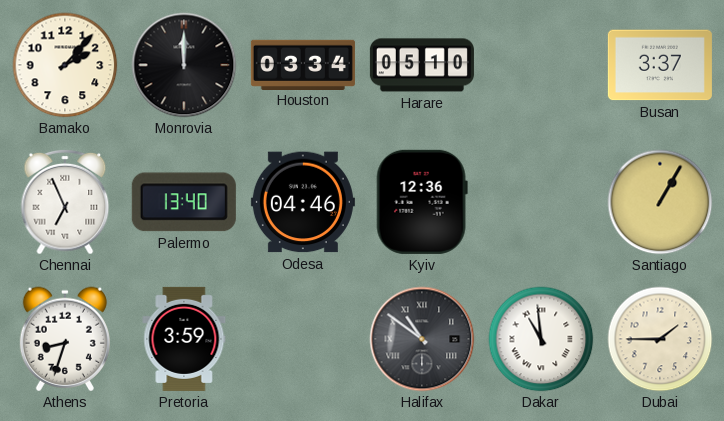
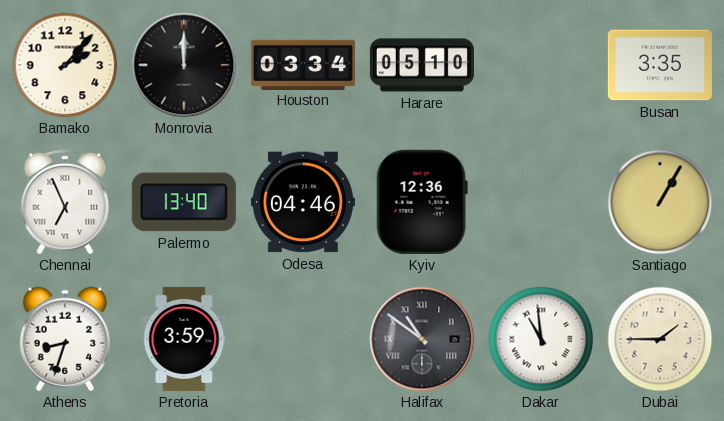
Busan: 3:37 -> 3:35 (660, 65)
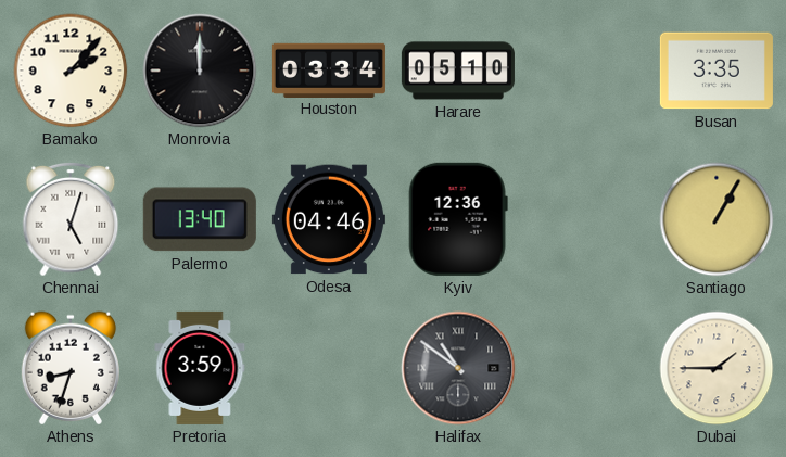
Chennai: 6:56 -> 5:03 (71, 219)
Dakar: 10:59 -> none (541, 339)
